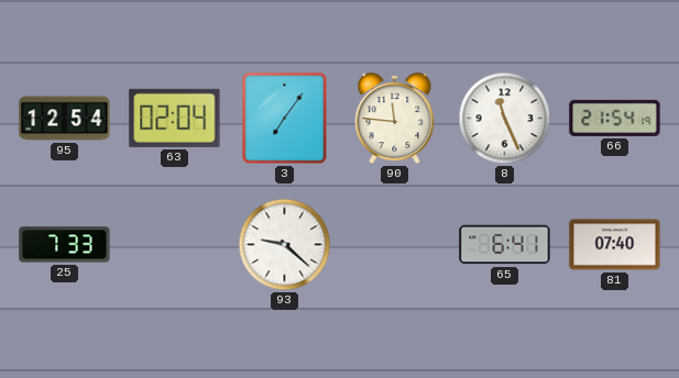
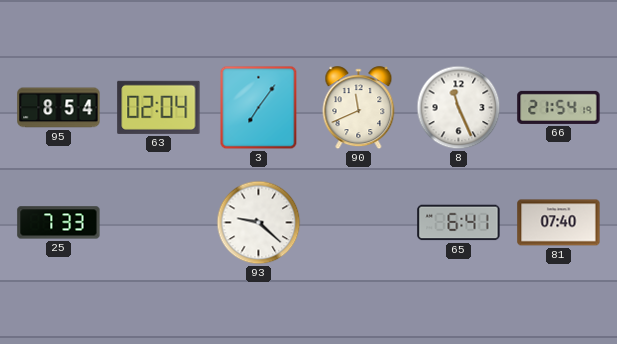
95: 12:54 -> 8:54 (59, 108)
90: 11:46 -> 11:41 (359, 108)
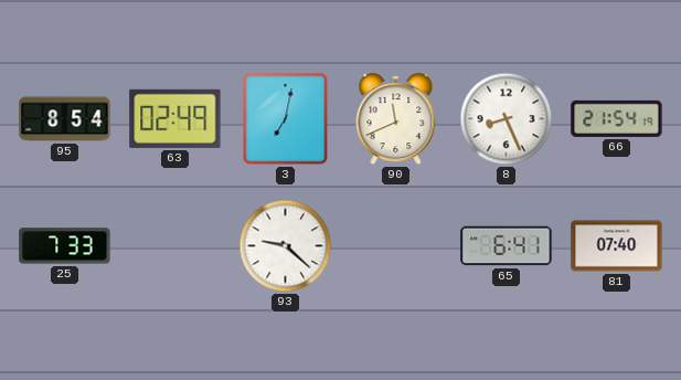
63: 02:04 -> 02:49 (175, 118)
3: 7:06 -> 7:02 (286, 119)
8: 11:26 -> 8:26 (507, 119)
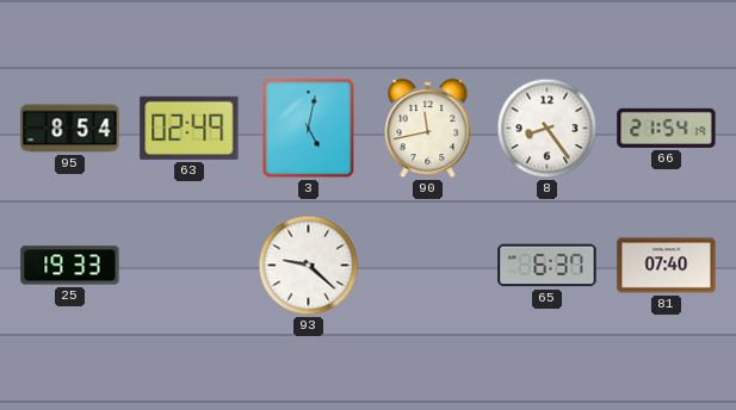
3: 7:02 -> 5:02 (309, 129)
90: 11:41 -> 11:43 (428, 129)
8: 8:26 -> 8:24 (548, 129)
25: 7:33 -> 19:33 (70, 266)
65: 6:41 -> 6:37 (548, 266)
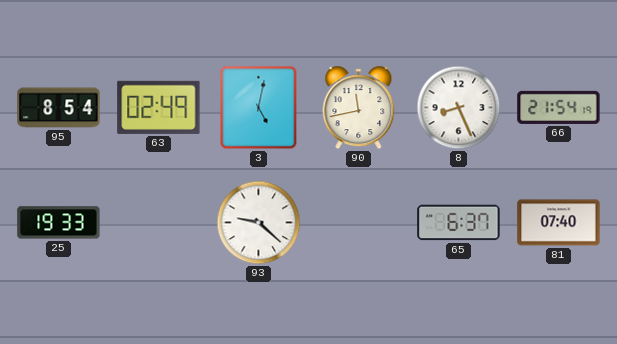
8: 8:24 -> 8:26 (459, 108)
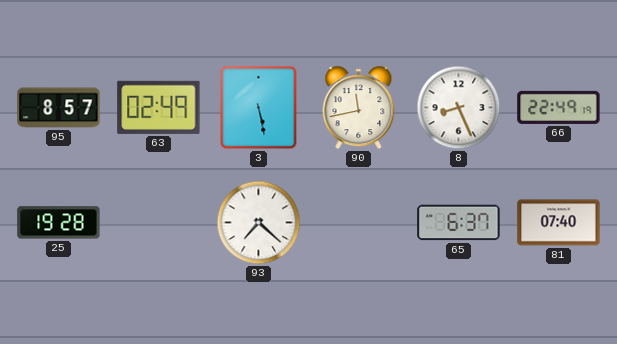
95: 8:54 -> 8:57 (59, 108)
3: 5:02 -> 5:28 (259, 108)
66: 21:54 -> 22:49 (559, 107)
25: 19:33 -> 19:28 (59, 223)
93: 9:22 -> 7:22 (259, 223)
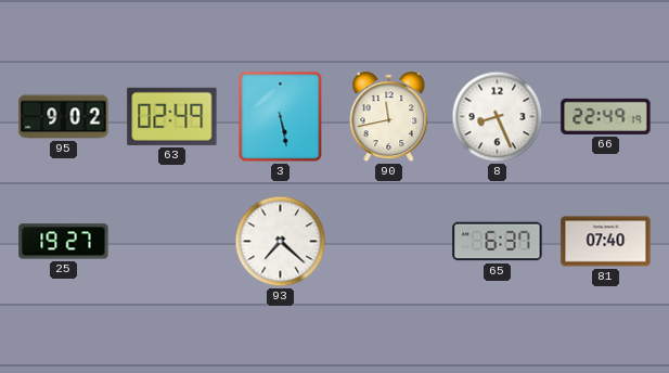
95: 8:57 -> 9:02 (64, 117)
25: 19:28 -> 19:27 (64, 242)
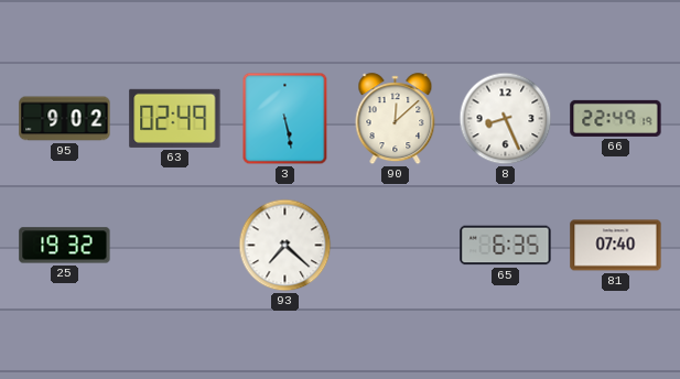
90: 11:43 -> 12:08 (396, 119)
25: 19:27 -> 19:32 (65, 246)
65: 6:37 -> 6:35 (506, 246)
